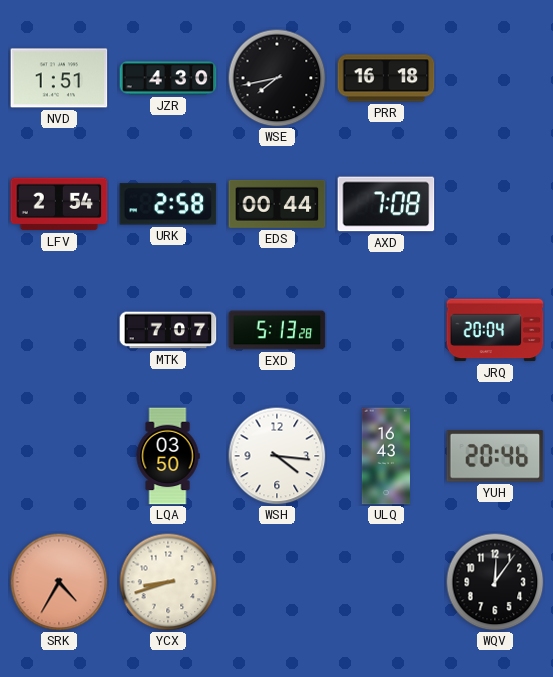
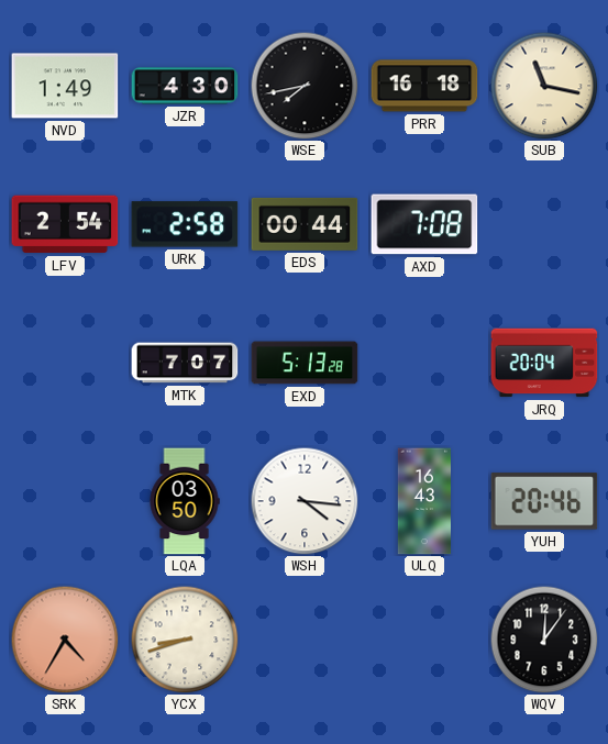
NVD: 1:51 -> 1:49 (65, 86)
SUB: none -> 11:17 (544, 86)
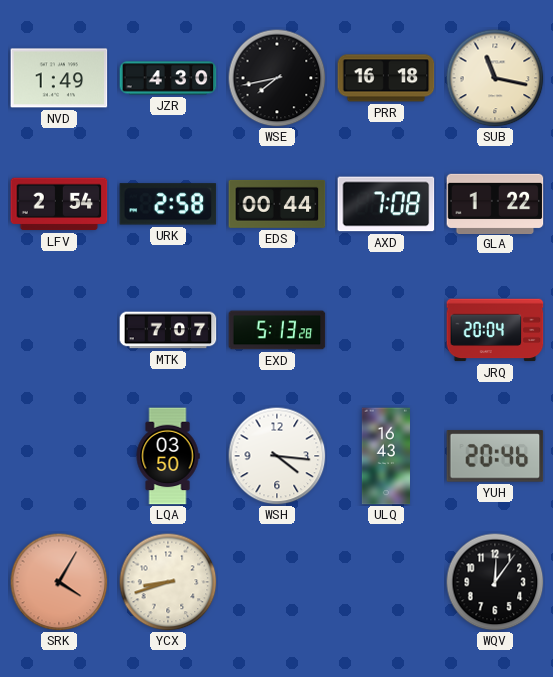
GLA: none -> 1:22 (495, 203)
SRK: 4:35 -> 4:05 (59, 582)
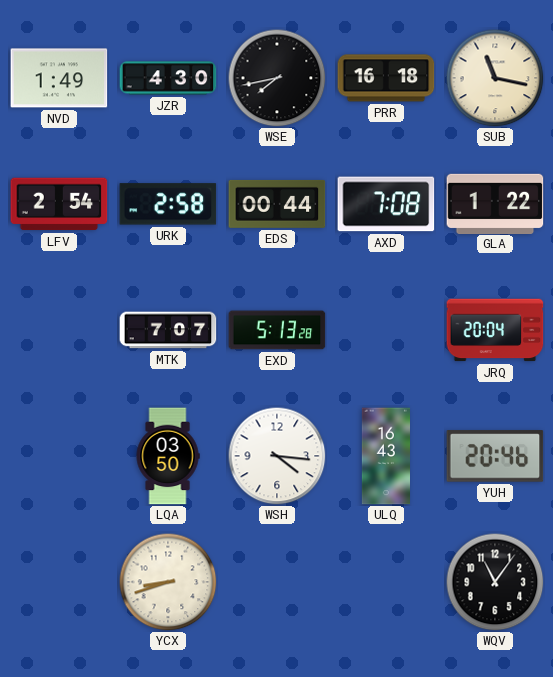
SRK: 4:05 -> none (59, 582)
WQV: 12:06 -> 11:06 (495, 582)
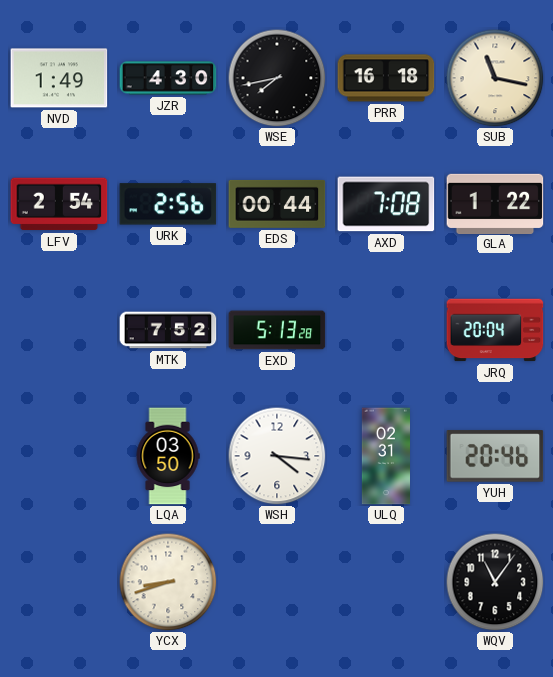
URK: 2:58 -> 2:56 (168, 204)
MTK: 7:07 -> 7:52 (168, 330)
ULQ: 16:43 -> 02:31 (385, 456)
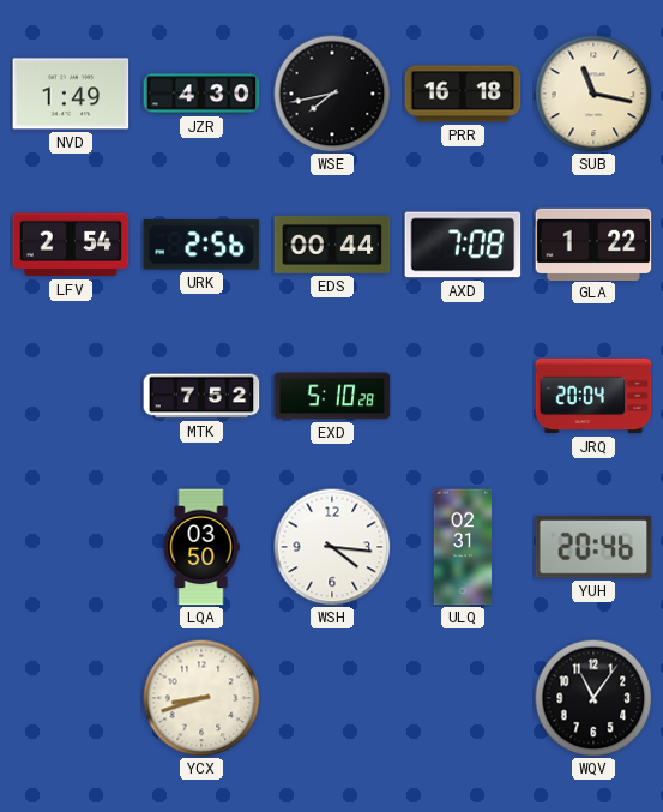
EXD: 5:13 -> 5:10 (332, 396)
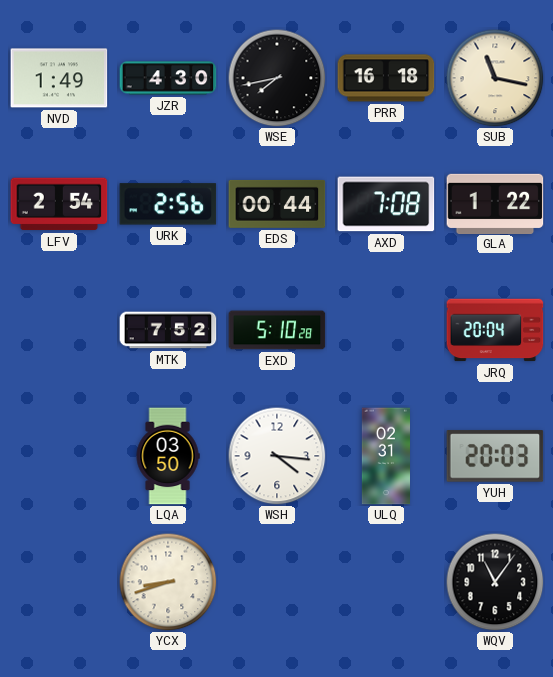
YUH: 20:46 -> 20:03 (495, 456)
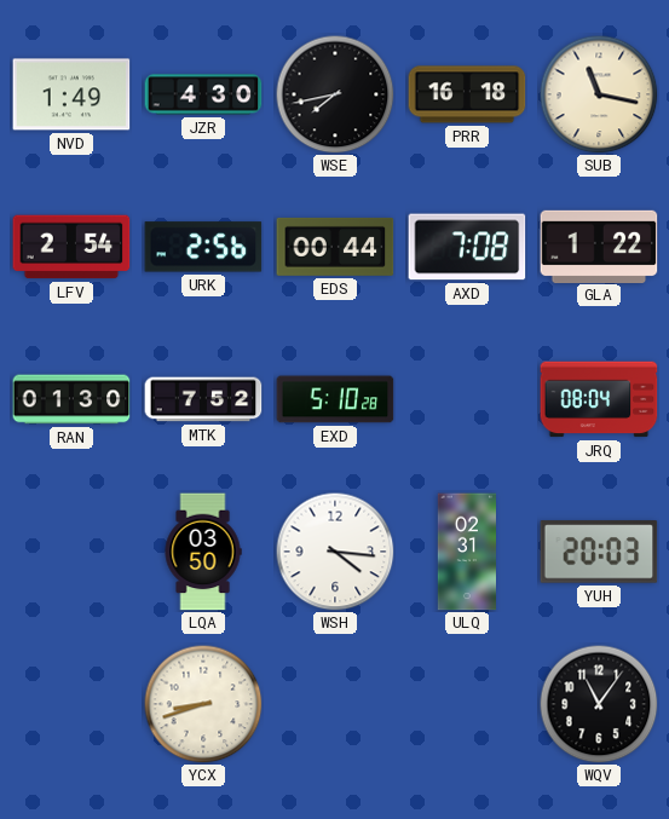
RAN: none -> 01:30 (71, 399)
JRQ: 20:04 -> 08:04 (599, 399)
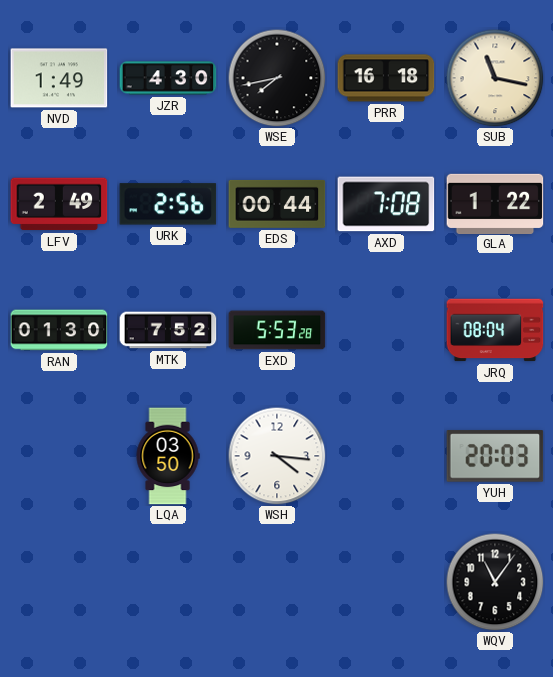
LFV: 2:54 -> 2:49 (59, 204)
EXD: 5:10 -> 5:53 (277, 330)
ULQ: 02:31 -> none (466, 552)
YCX: 8:42 -> none (203, 704)
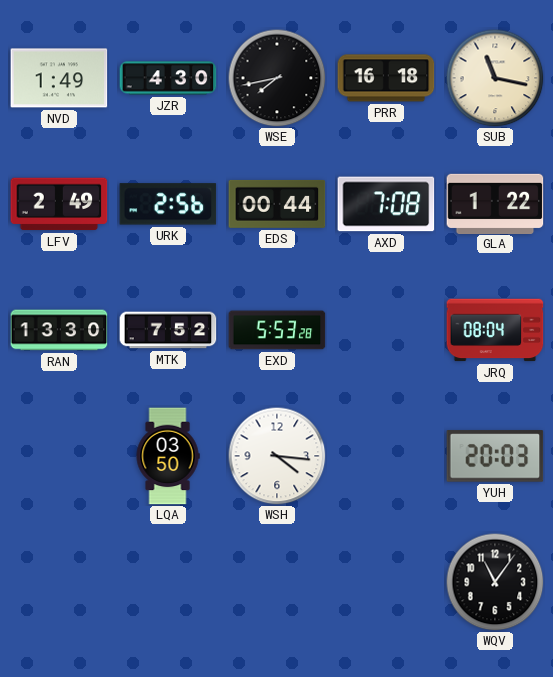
RAN: 01:30 -> 13:30 (59, 330)
